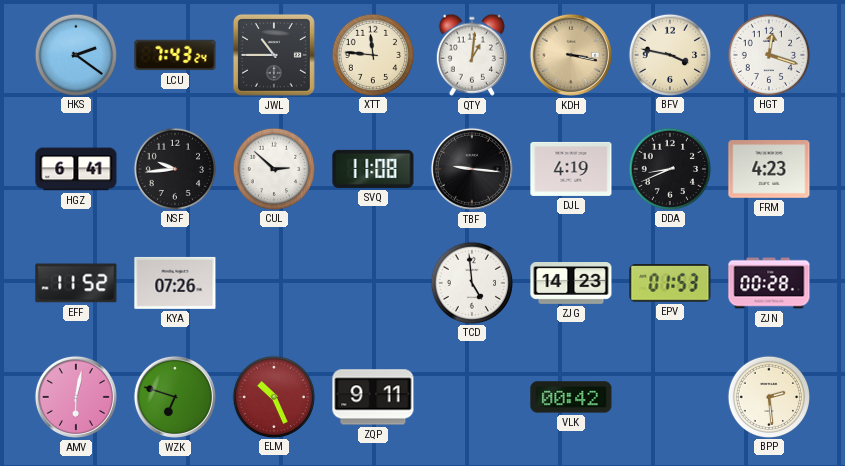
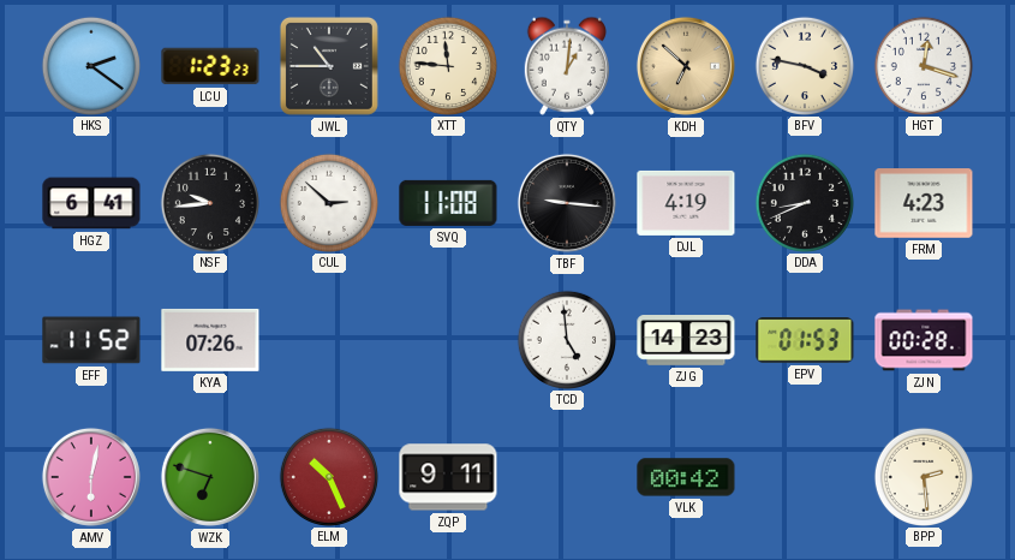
LCU: 7:43 -> 1:23 (210, 66)
KDH: 3:17 -> 6:52 (686, 66)
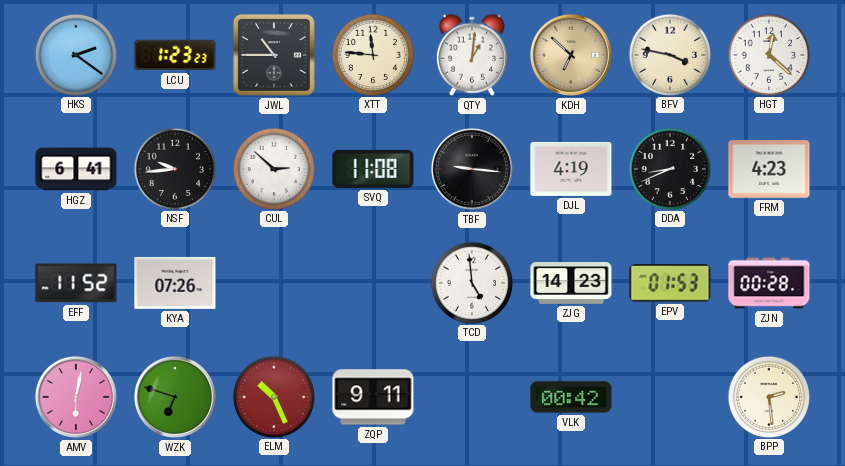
HGT: 12:18 -> 12:22 (768, 54)
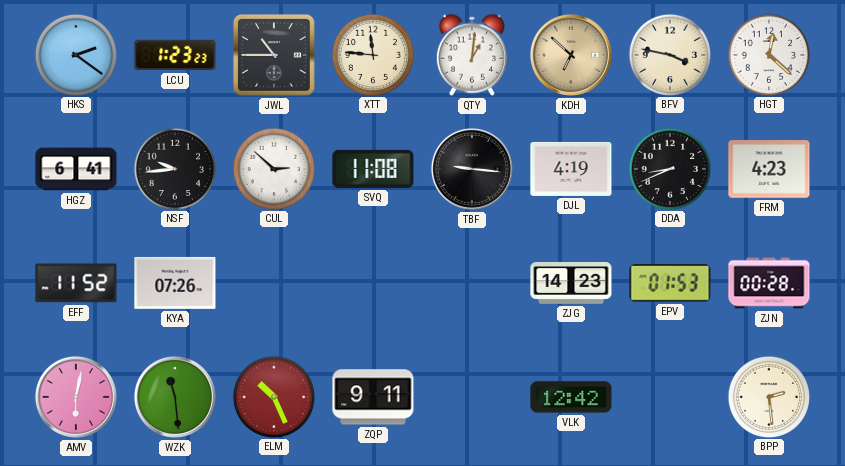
TCD: 4:59 -> none (471, 282)
WZK: 6:48 -> 11:29 (175, 397)
VLK: 00:42 -> 12:42 (571, 397)
